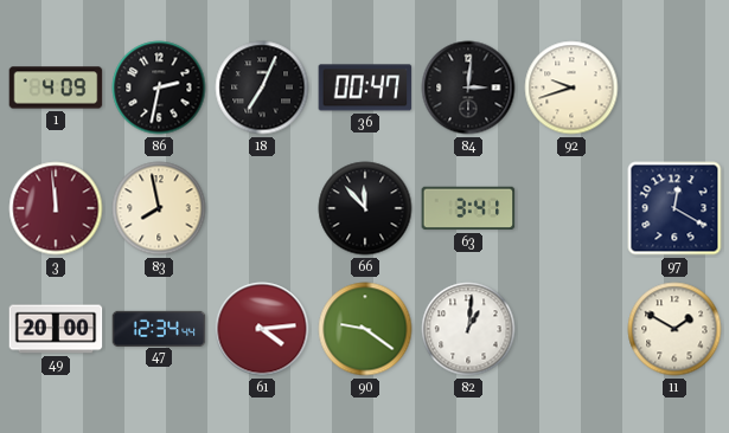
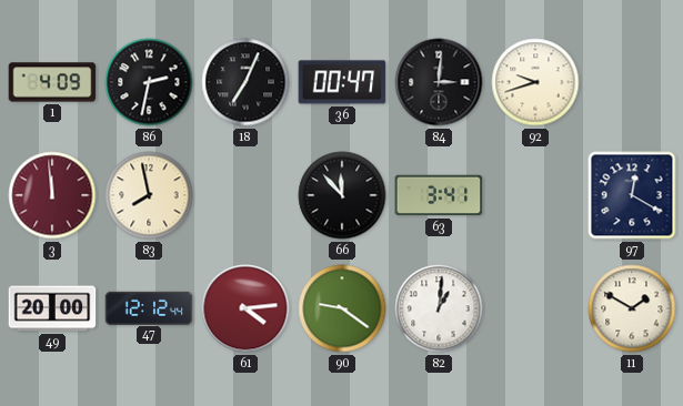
47: 12:34 -> 12:12 (149, 307)
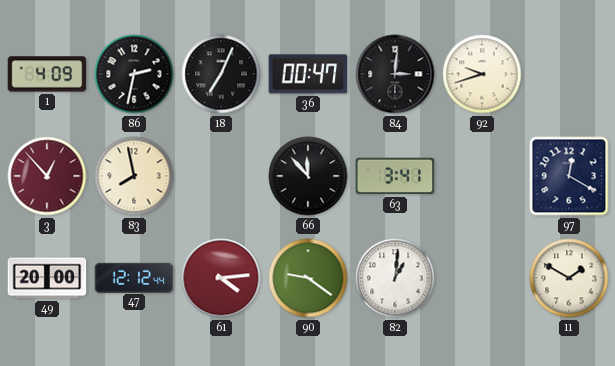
3: 11:59 -> 12:53 (47, 176)
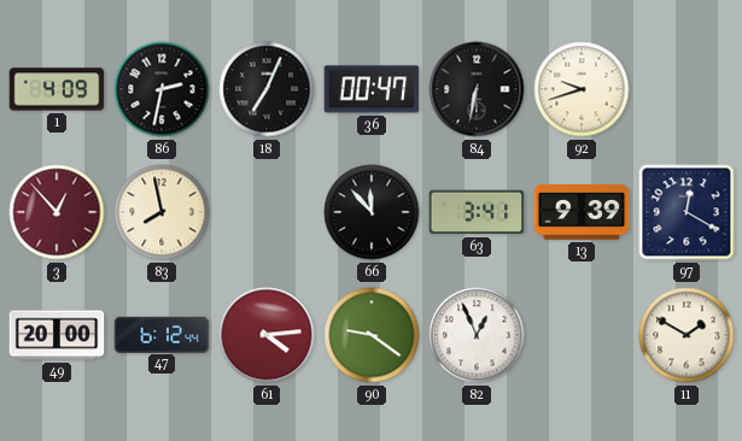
84: 3:01 -> 6:32 (477, 89)
13: none -> 9:39 (582, 212)
47: 12:12 -> 6:12 (162, 334)
82: 1:01 -> 12:56 (477, 335)
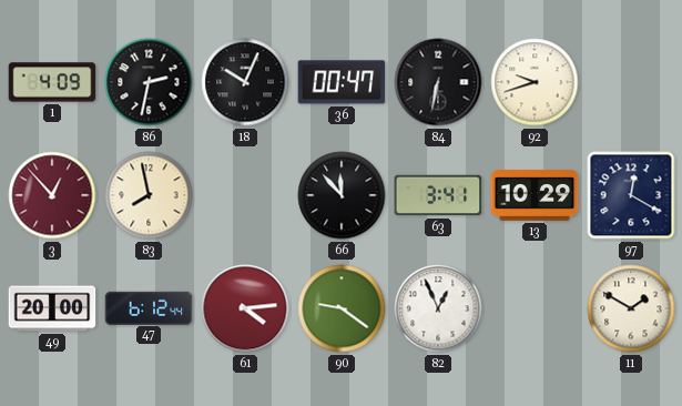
18: 7:04 -> 10:04 (245, 82)
13: 9:39 -> 10:29 (535, 195)
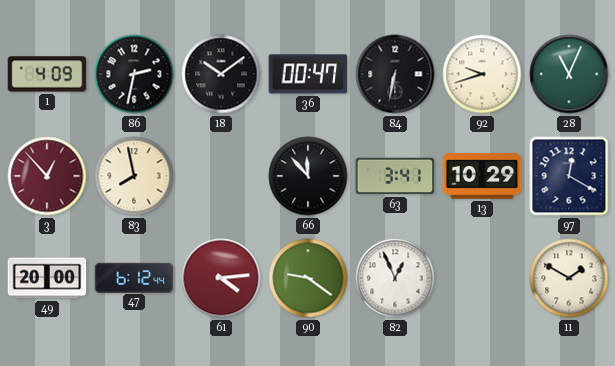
18: 10:04 -> 10:09 (221, 74)
28: none -> 11:04 (569, 74)
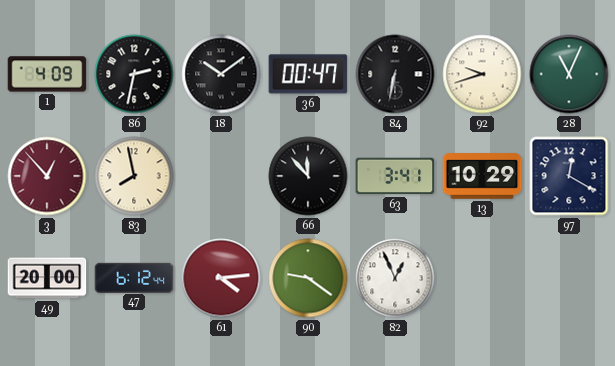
11: 1:50 -> none (569, 278)
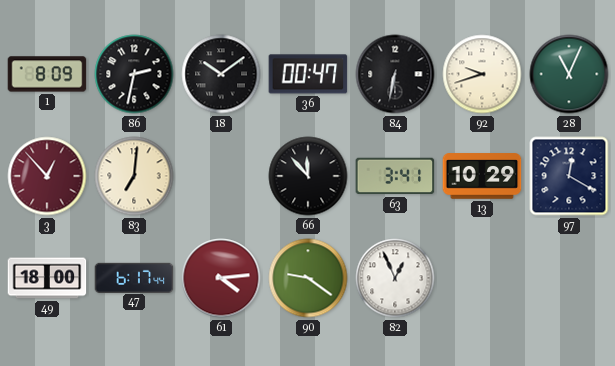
1: 4:09 -> 8:09 (47, 74)
83: 7:58 -> 7:01 (134, 176)
49: 20:00 -> 18:00 (47, 278)
47: 6:12 -> 6:17 (134, 277)
